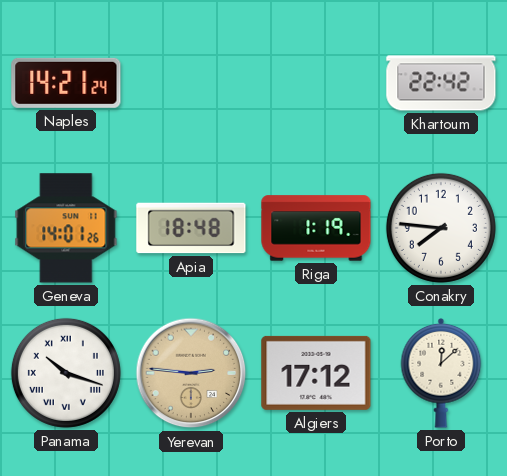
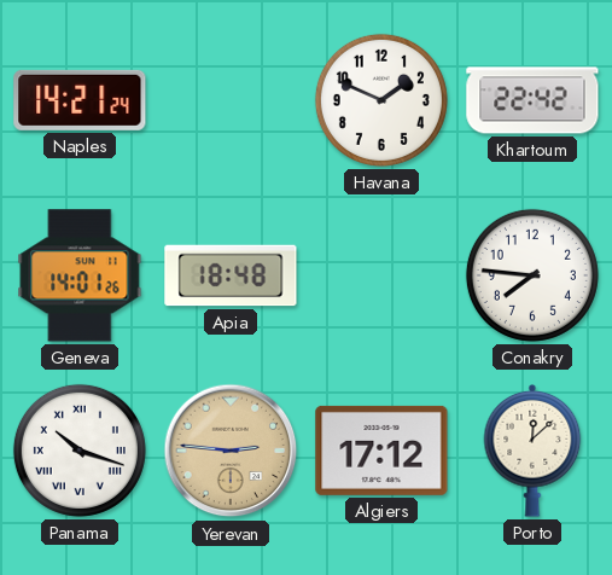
Havana: none -> 1:49 (381, 100)
Riga: 1:19 -> none (316, 228)
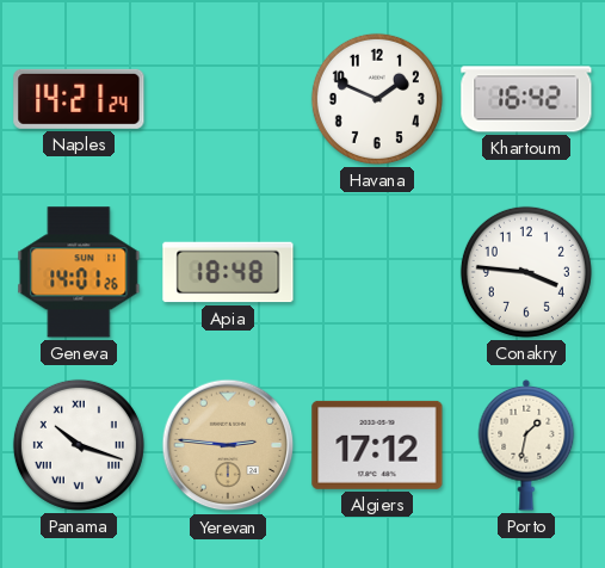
Khartoum: 22:42 -> 16:42 (526, 99)
Conakry: 7:46 -> 3:46 (526, 272)
Porto: 12:08 -> 1:32 (526, 445)
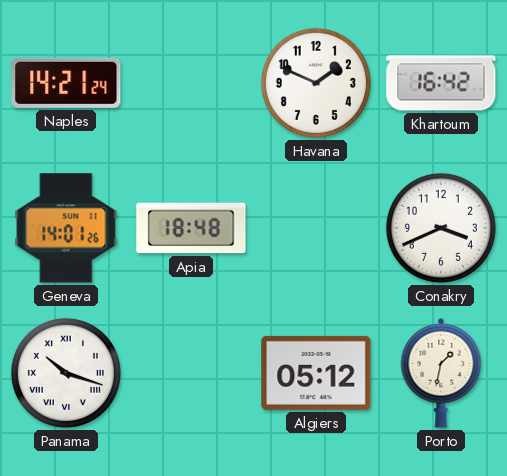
Conakry: 3:46 -> 3:41 (441, 228)
Yerevan: 2:46 -> none (228, 445)
Algiers: 17:12 -> 05:12 (316, 373)
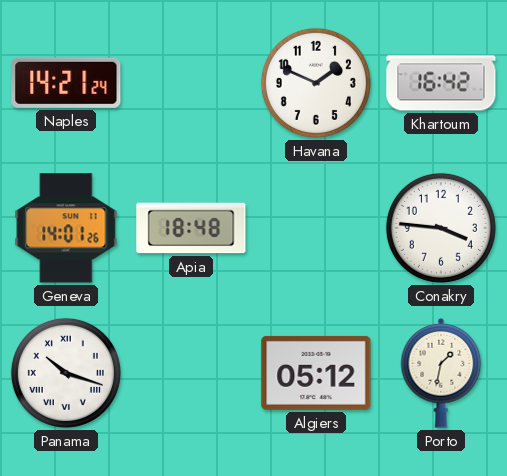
Conakry: 3:41 -> 3:46 (441, 228)
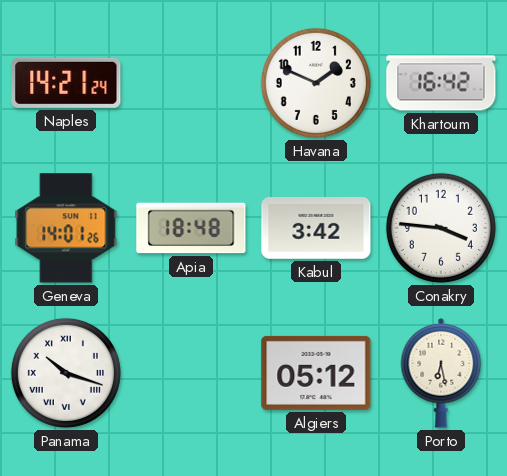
Kabul: none -> 3:42 (316, 229)
Porto: 1:32 -> 6:28 (441, 373)
